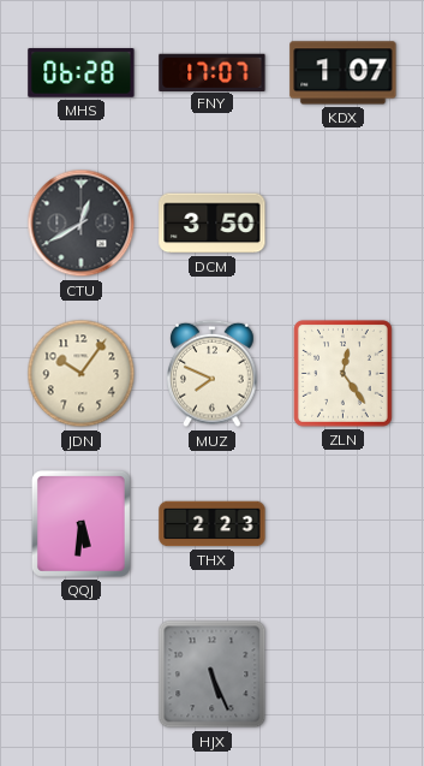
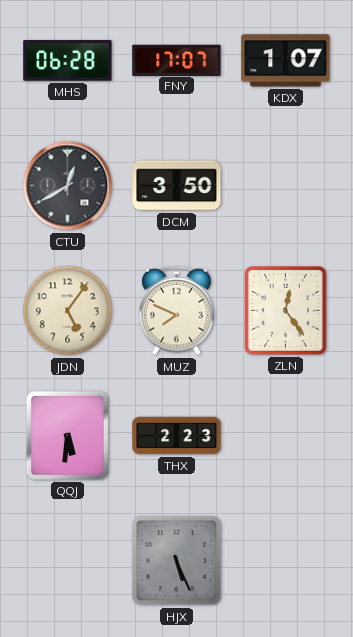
JDN: 10:06 -> 5:06 (68, 311)
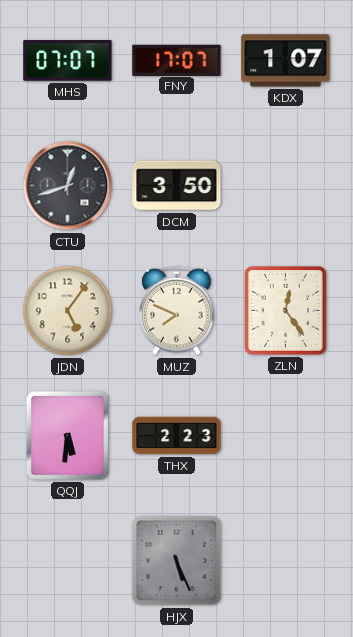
MHS: 06:28 -> 07:07 (68, 61)
CTU: 12:40 -> 12:42 (68, 186)
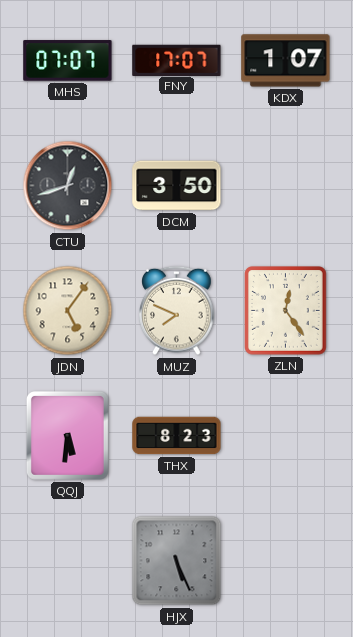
THX: 2:23 -> 8:23 (177, 436)
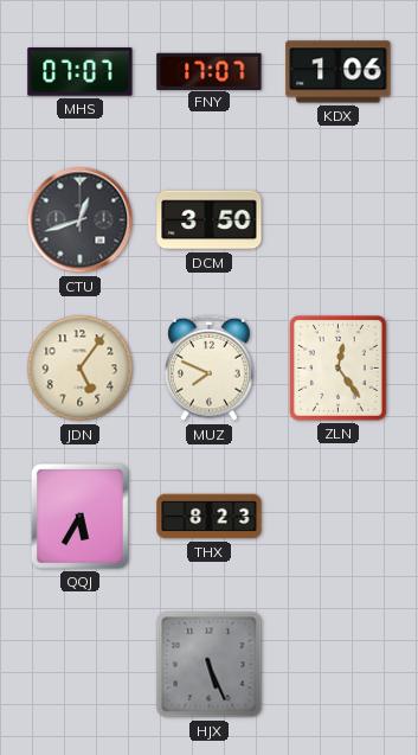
KDX: 1:07 -> 1:06 (339, 72)
QQJ: 5:31 -> 5:35 (79, 516)
